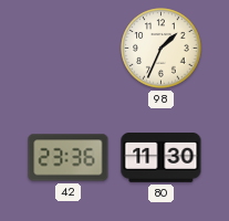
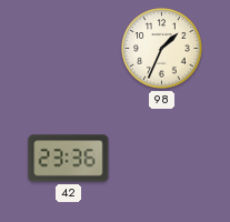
80: 11:30 -> none (162, 158)
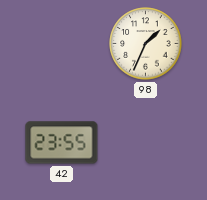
42: 23:36 -> 23:55 (62, 143)
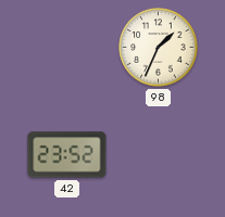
42: 23:55 -> 23:52 (67, 155)
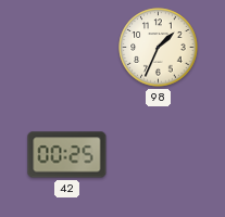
42: 23:52 -> 00:25 (67, 155)
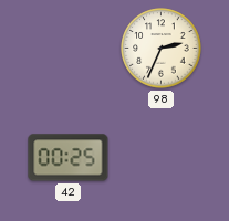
98: 1:34 -> 2:34 (162, 49)
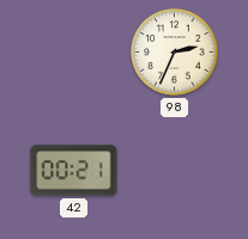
42: 00:25 -> 00:21 (74, 171)
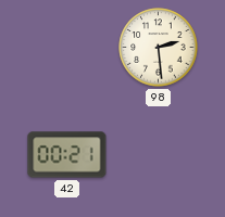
98: 2:34 -> 2:29 (159, 48)
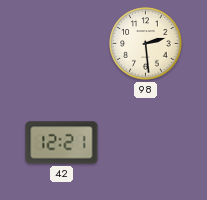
42: 00:21 -> 12:21 (62, 143)
